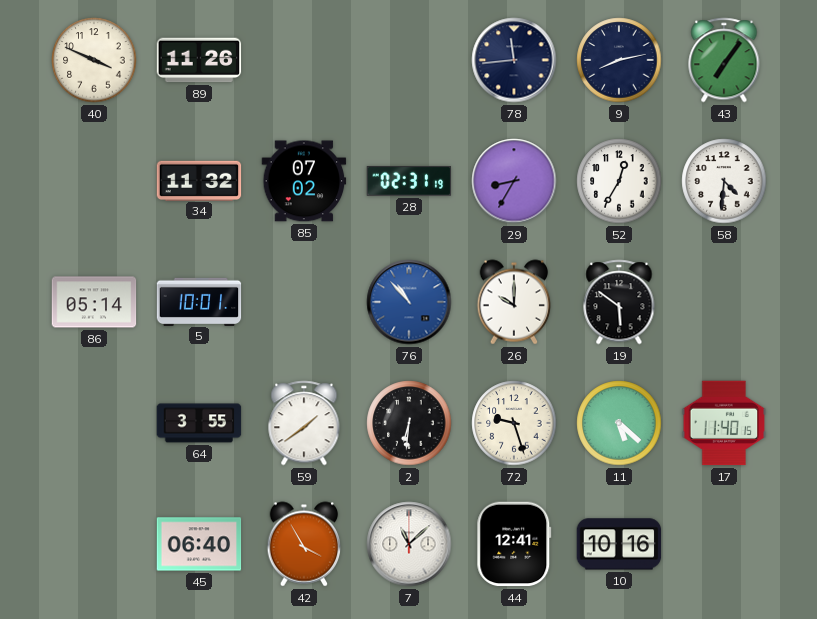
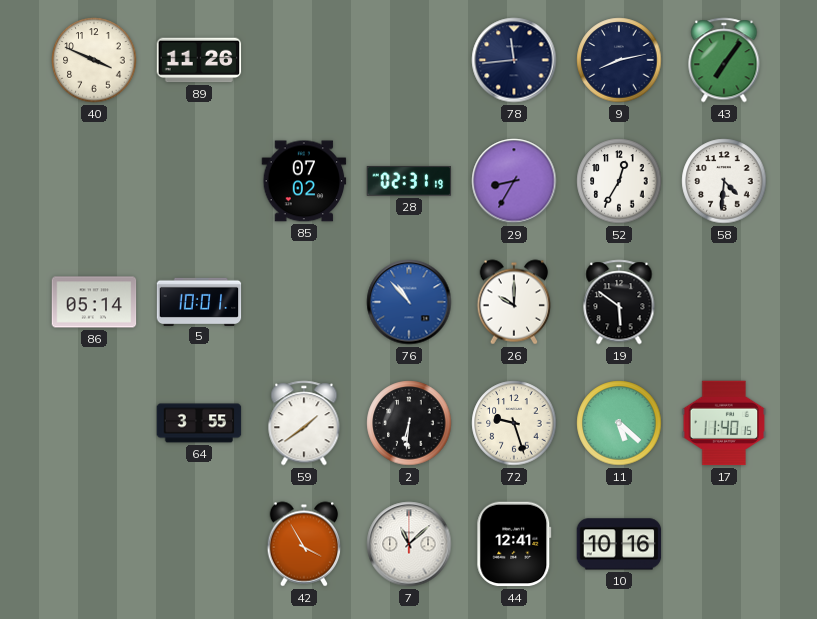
34: 11:32 -> none (199, 180)
45: 06:40 -> none (199, 544)
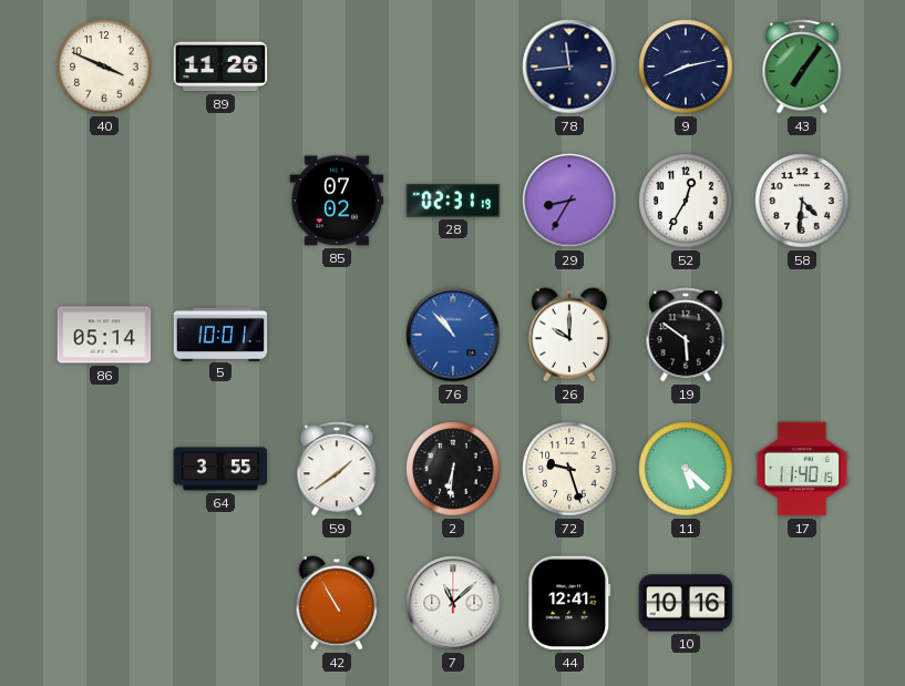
42: 3:55 -> 10:55 (337, 603)
